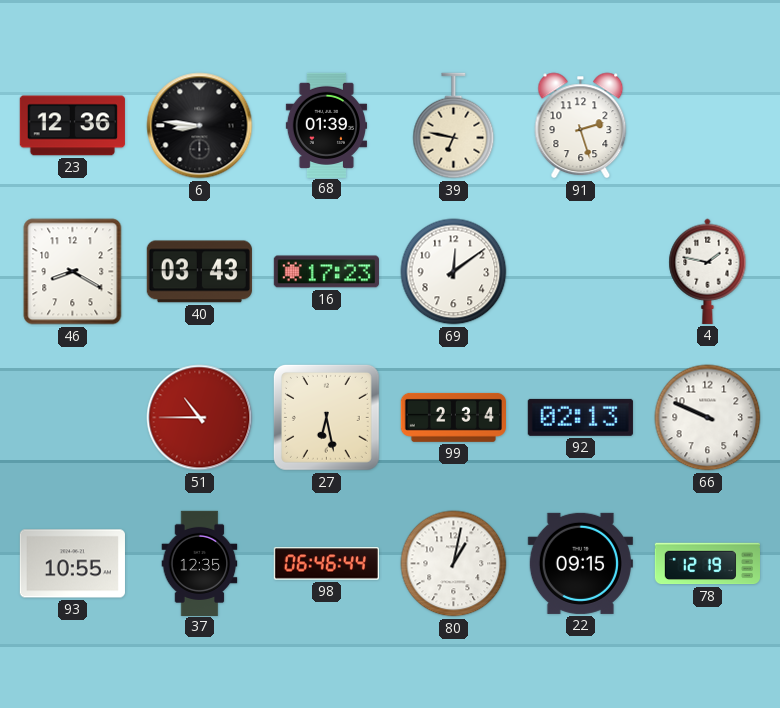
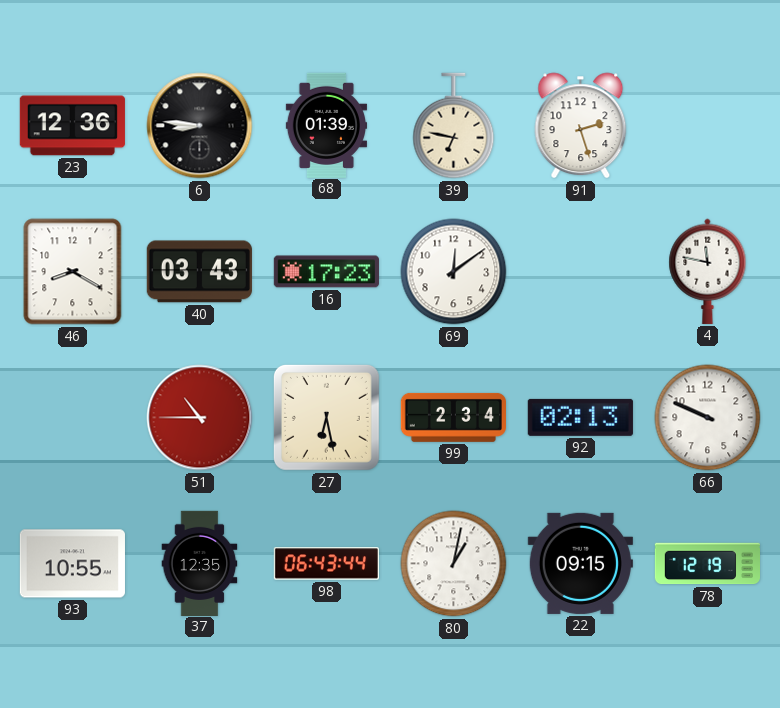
4: 1:47 -> 11:47 (708, 271)
98: 06:46 -> 06:43 (326, 564)
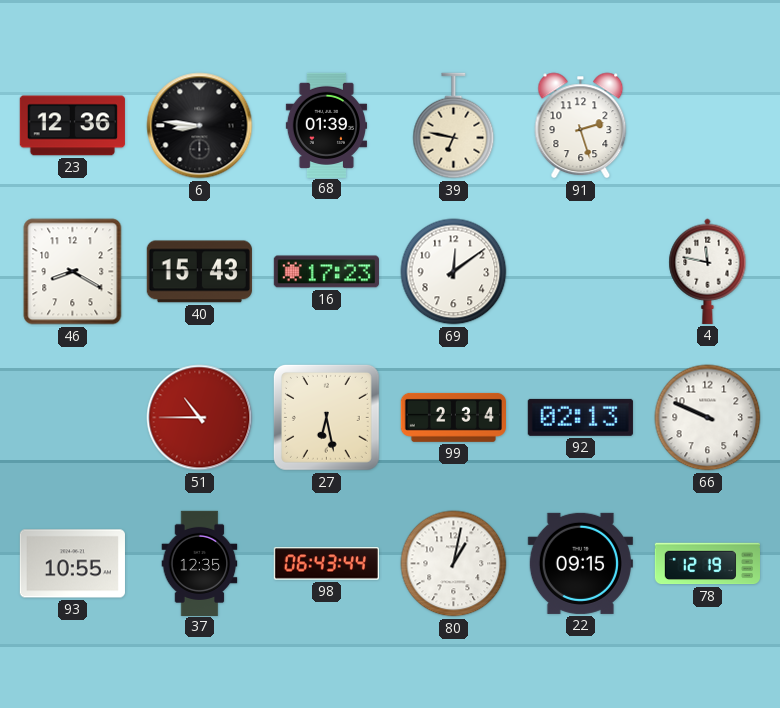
40: 03:43 -> 15:43 (199, 272)
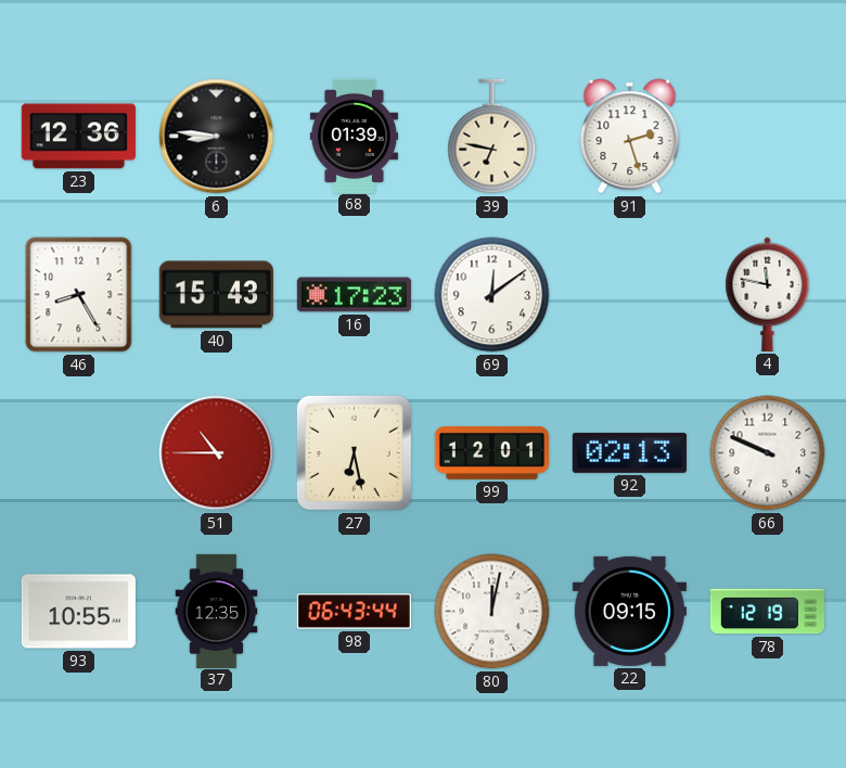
46: 8:20 -> 8:25 (79, 295)
99: 2:34 -> 12:01 (491, 452)
80: 1:02 -> 12:02 (492, 612)
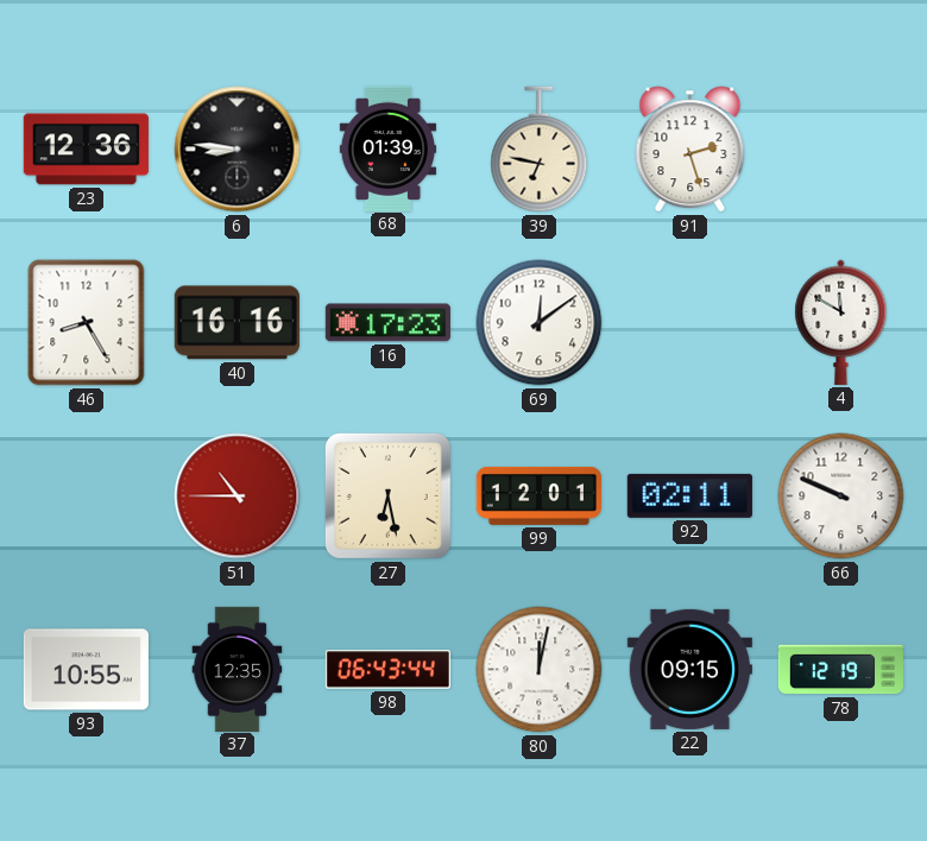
40: 15:43 -> 16:16 (237, 323)
4: 11:47 -> 11:50 (841, 322)
92: 02:13 -> 02:11 (689, 495)
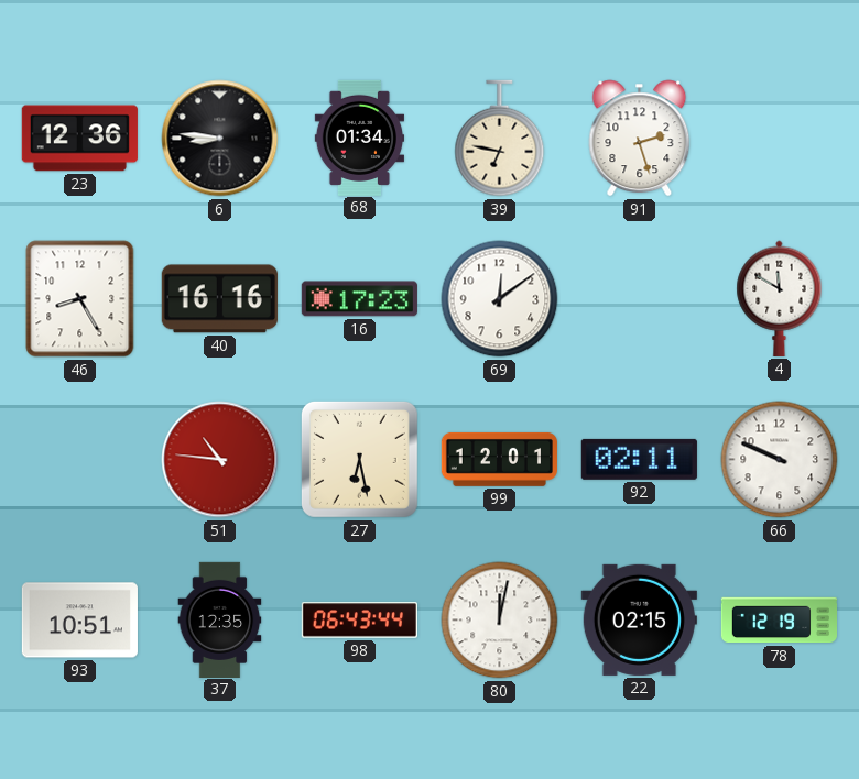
68: 01:39 -> 01:34 (359, 138)
51: 10:45 -> 10:46 (220, 460)
93: 10:55 -> 10:51 (79, 621)
22: 09:15 -> 02:15 (639, 619)
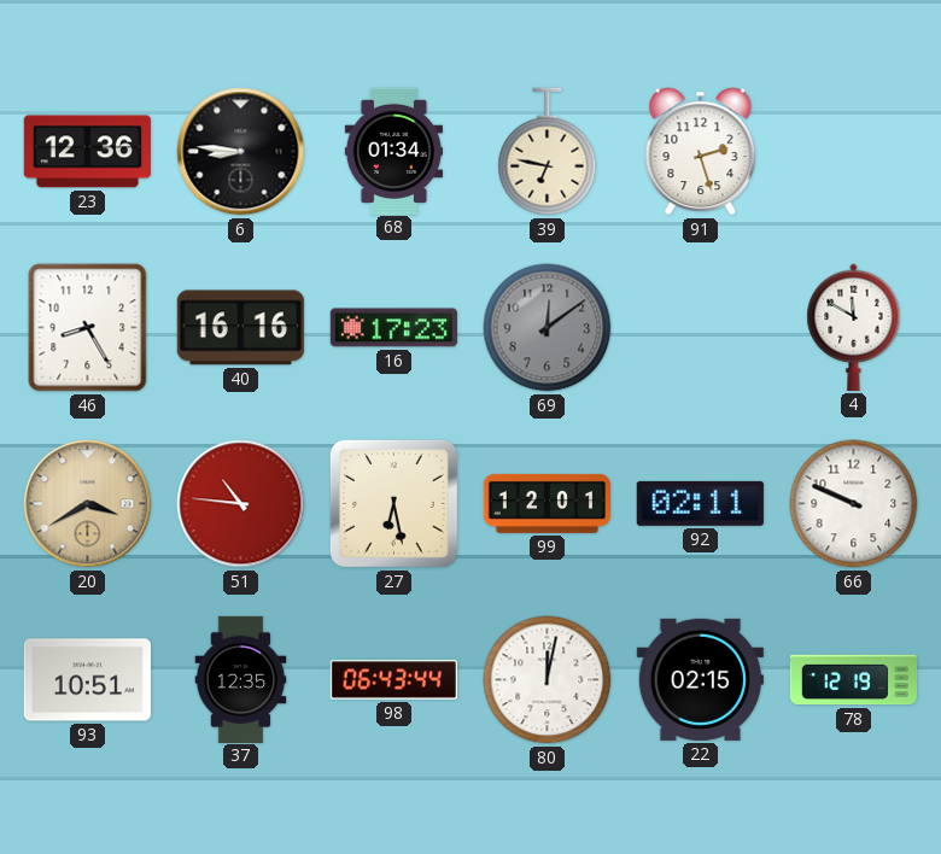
69 dial: white -> grey (548, 328)
20: none -> 3:40 (88, 504)
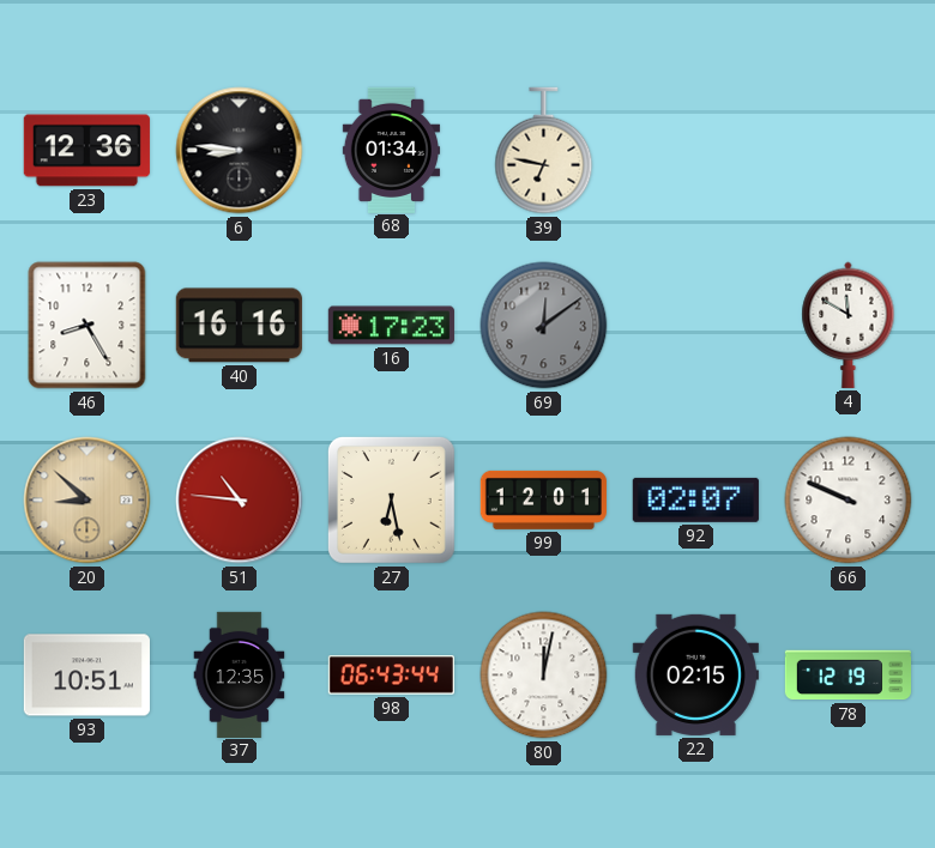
91: 2:27 -> none (701, 152)
20: 3:40 -> 8:52 (88, 501)
92: 02:11 -> 02:07 (695, 499)
